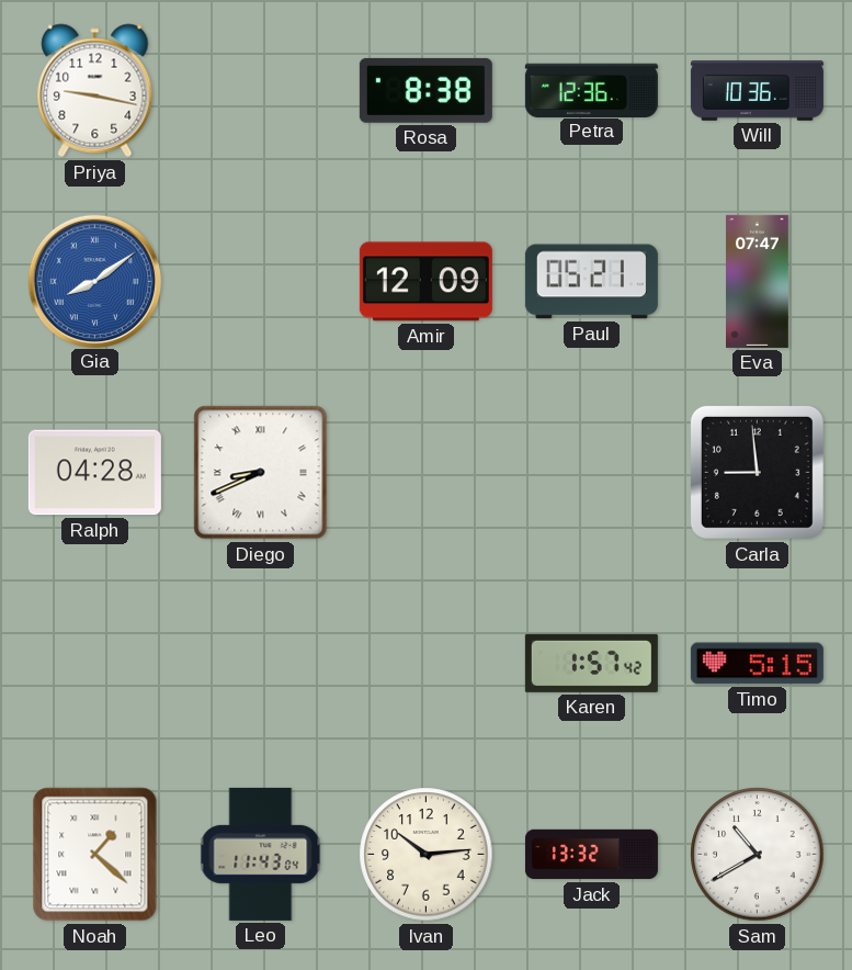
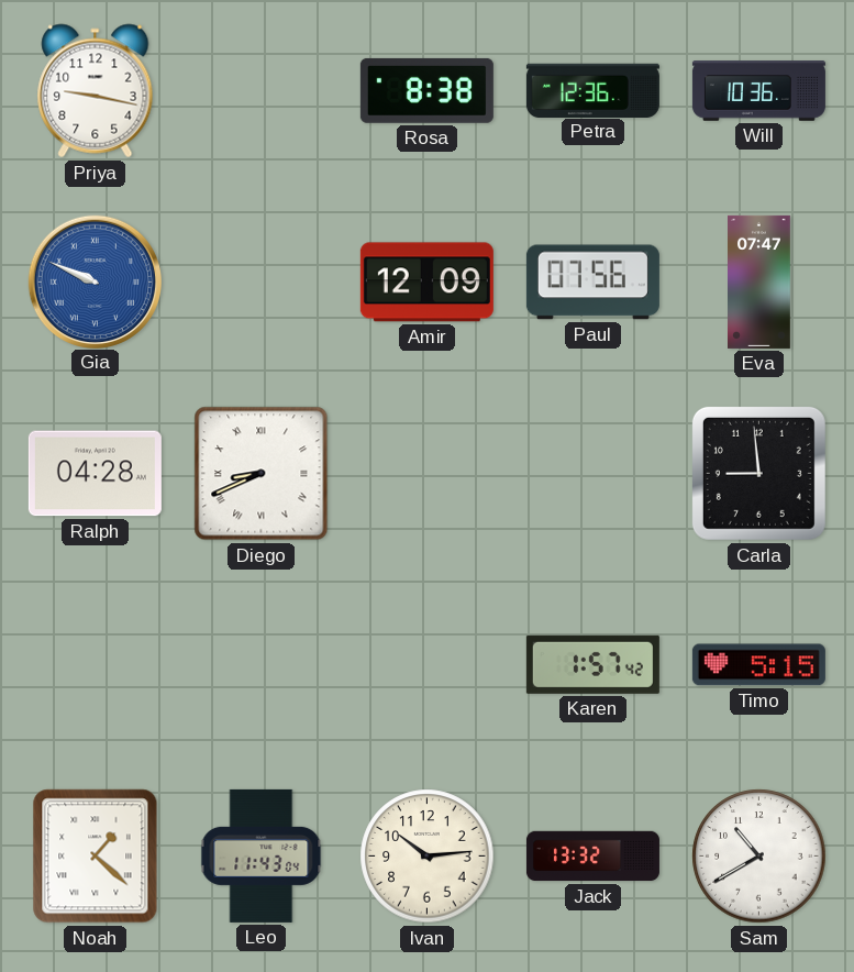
Gia: 8:09 -> 9:49 (95, 281)
Paul: 05:21 -> 07:56 (592, 283)
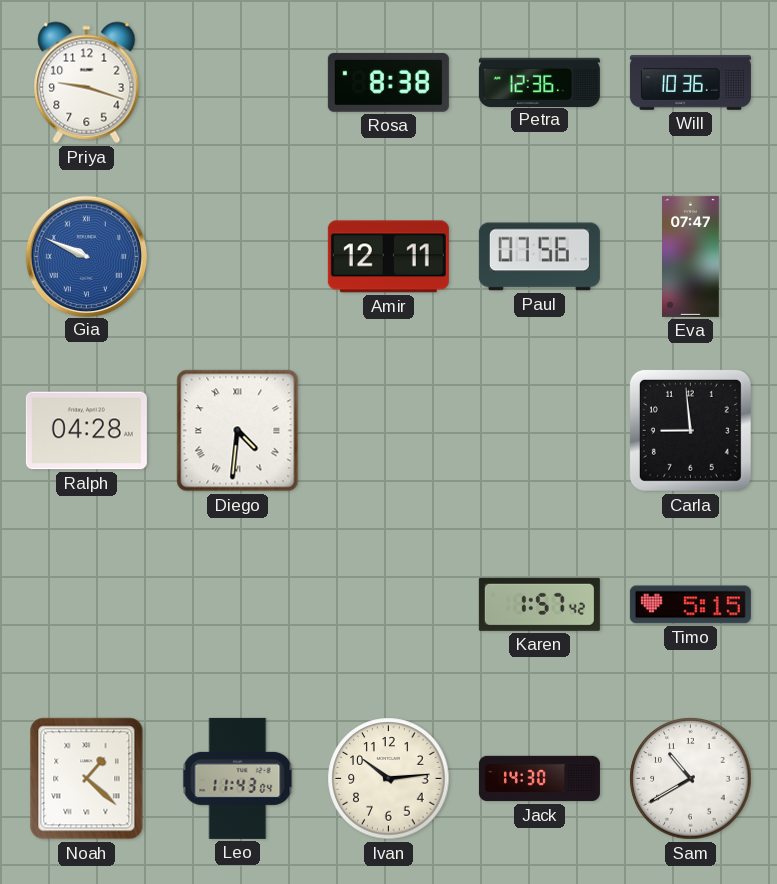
Priya: 9:17 -> 9:18 (87, 83)
Amir: 12:09 -> 12:11 (388, 257)
Diego: 8:41 -> 4:31 (238, 431)
Jack: 13:32 -> 14:30 (539, 779)
